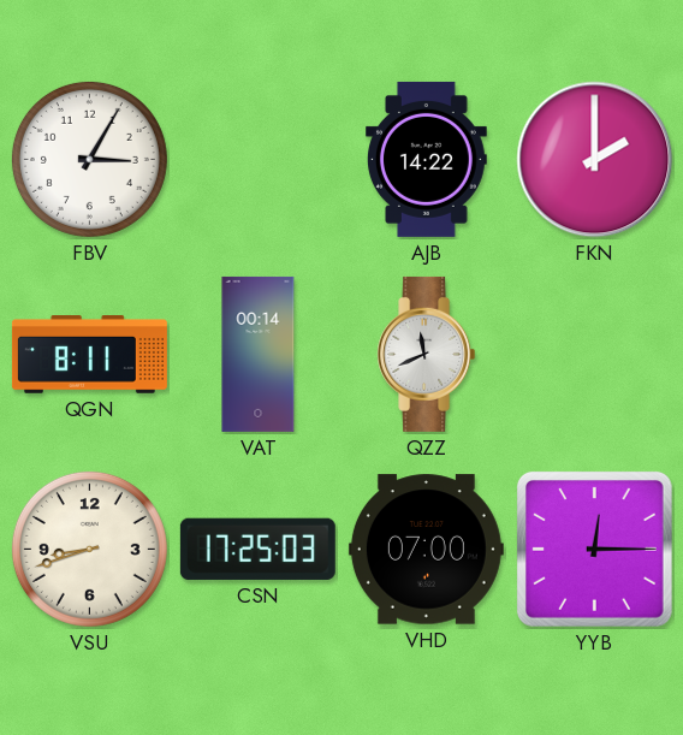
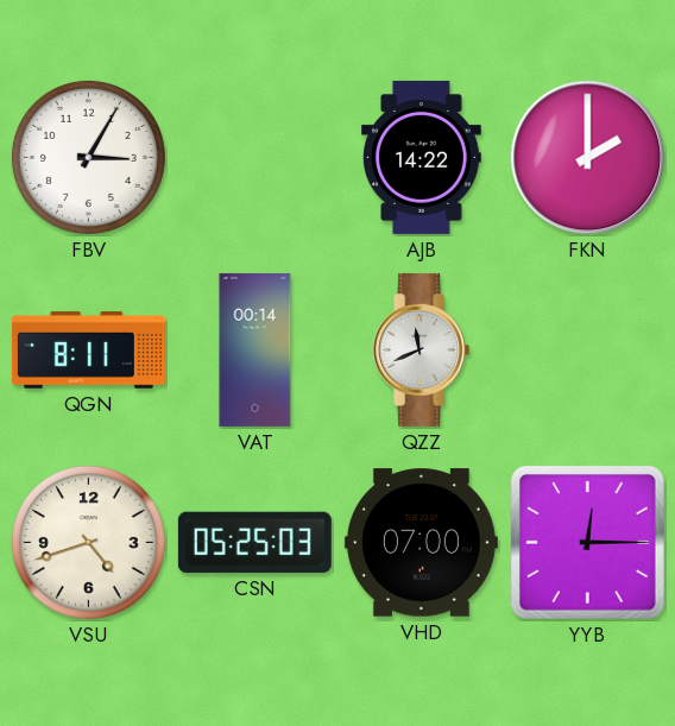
VSU: 8:42 -> 4:42 (88, 542)
CSN: 17:25 -> 05:25 (254, 542)
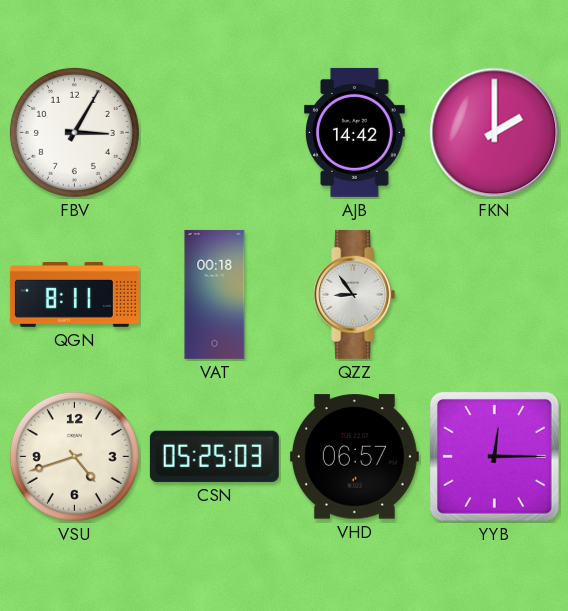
AJB: 14:22 -> 14:42 (355, 132)
VAT: 00:14 -> 00:18 (215, 294)
QZZ: 11:41 -> 8:54 (355, 294)
VHD: 07:00 -> 06:57 (354, 457)
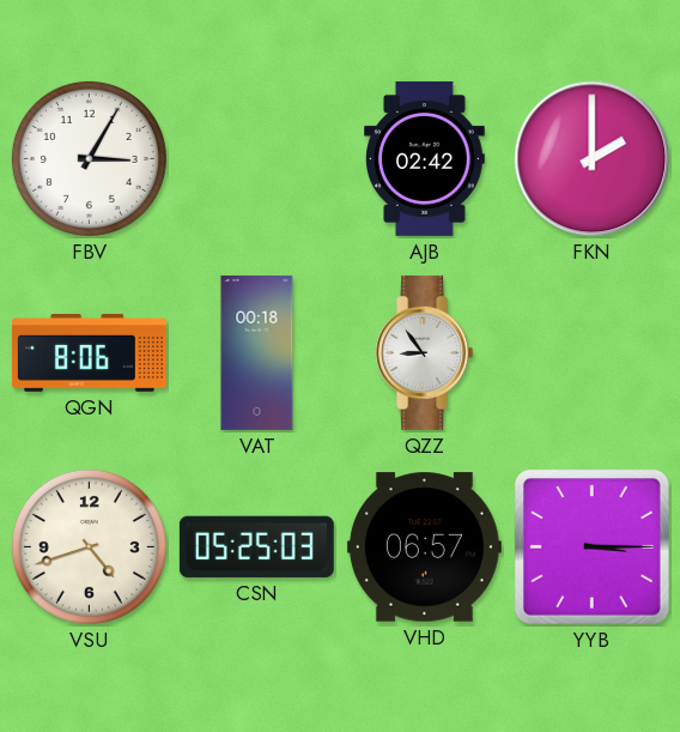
AJB: 14:42 -> 02:42 (425, 158)
QGN: 8:11 -> 8:06 (89, 353)
YYB: 12:15 -> 3:15 (593, 548)
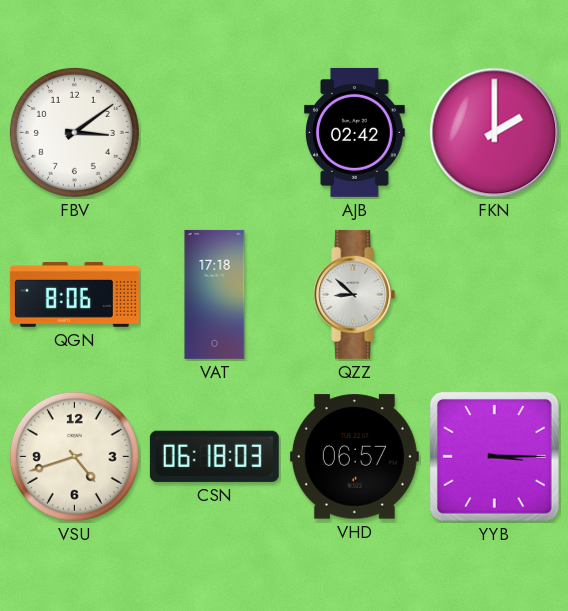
FBV: 3:05 -> 3:09 (74, 132)
VAT: 00:18 -> 17:18 (215, 294)
QZZ: 8:54 -> 8:52 (355, 294)
CSN: 05:25 -> 06:18 (214, 456)
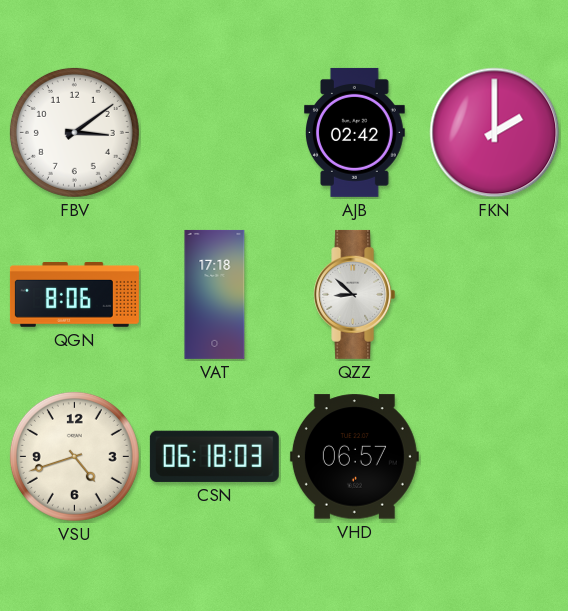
YYB: 3:15 -> none (495, 457)
